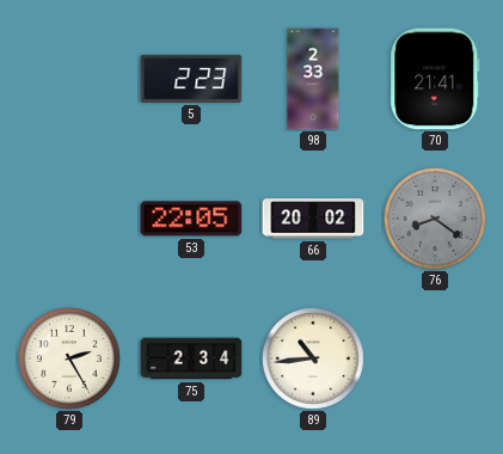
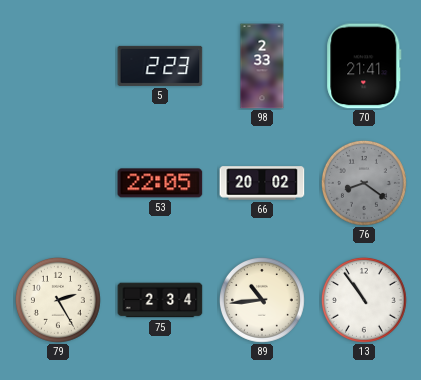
13: none -> 10:54 (364, 300)
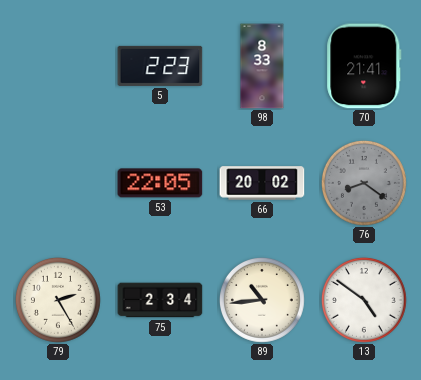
98: 2:33 -> 8:33 (262, 66)
13: 10:54 -> 4:51 (364, 300)
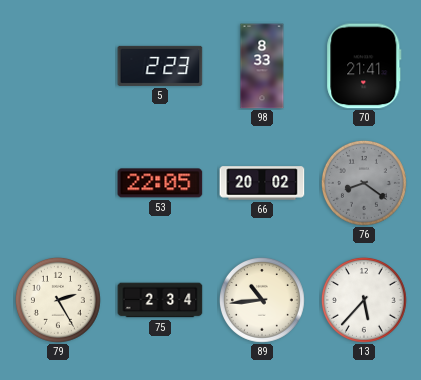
13: 4:51 -> 5:37 (364, 300)
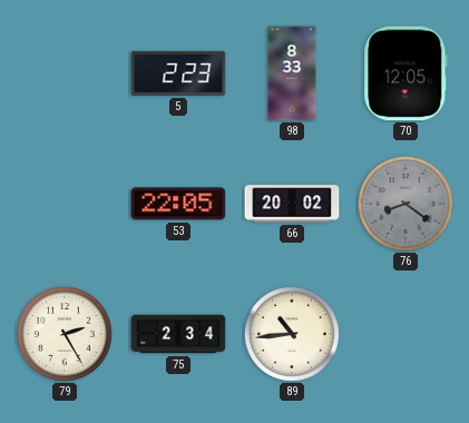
70: 21:41 -> 12:05 (406, 73)
13: 5:37 -> none (364, 300)
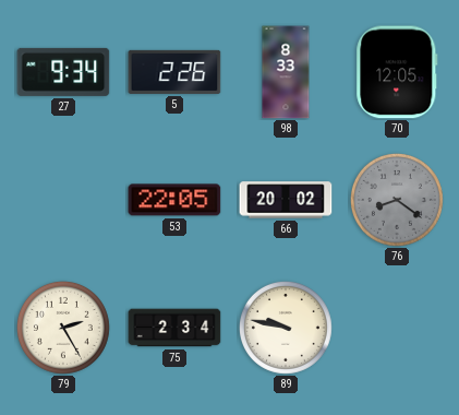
27: none -> 9:34 (63, 72)
5: 2:23 -> 2:26 (174, 72)
89: 10:44 -> 9:47 (286, 328)
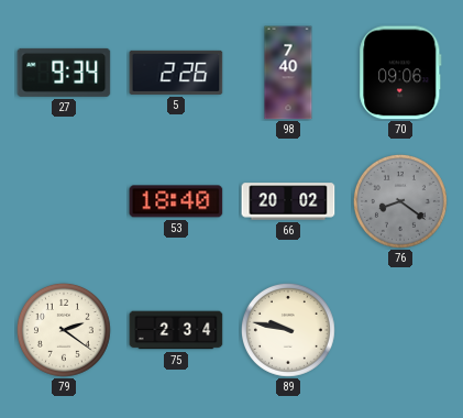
98: 8:33 -> 7:40 (288, 73)
70: 12:05 -> 09:06 (400, 73)
53: 22:05 -> 18:40 (176, 201)
79: 2:25 -> 2:21 (64, 330)
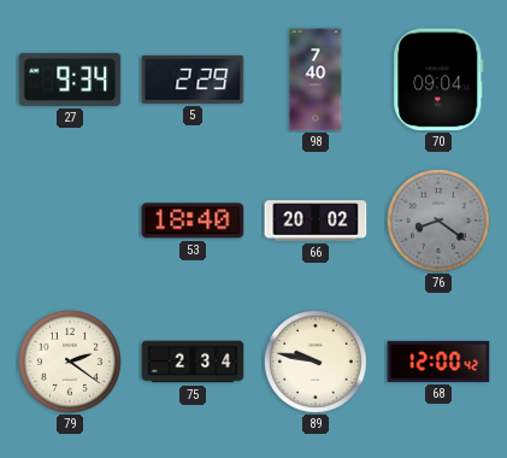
5: 2:26 -> 2:29 (193, 80)
70: 09:06 -> 09:04 (438, 80)
68: none -> 12:00 (438, 362)
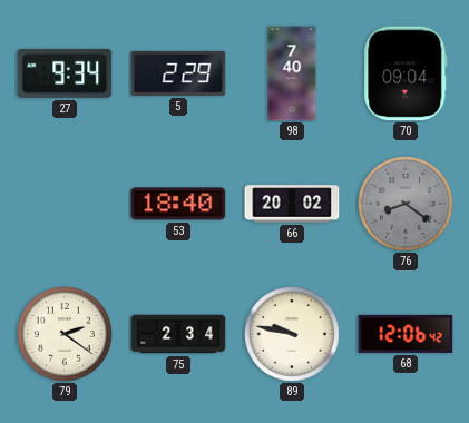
68: 12:00 -> 12:06 (406, 334)
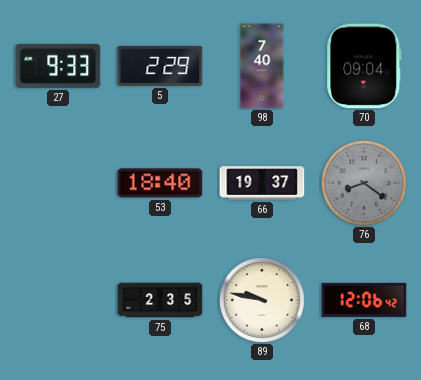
27: 9:34 -> 9:33 (58, 66)
66: 20:02 -> 19:37 (262, 183)
79: 2:21 -> none (65, 334)
75: 2:34 -> 2:35 (160, 300)
